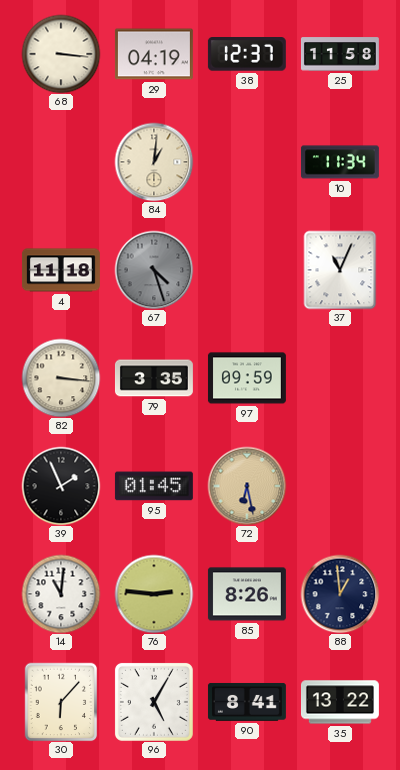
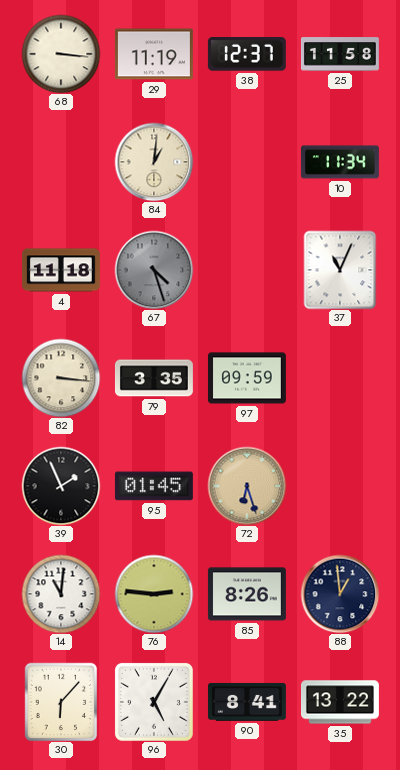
29: 04:19 -> 11:19 (154, 54)
72: 6:28 -> 6:27 (247, 486)
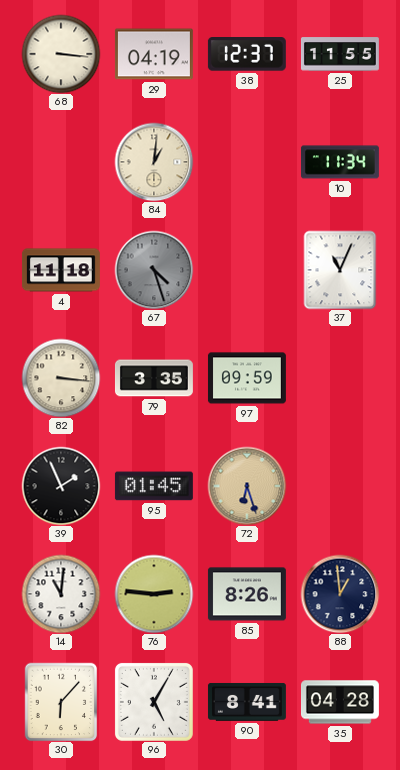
29: 11:19 -> 04:19 (154, 54)
25: 11:58 -> 11:55 (340, 54)
35: 13:22 -> 04:28 (340, 702)
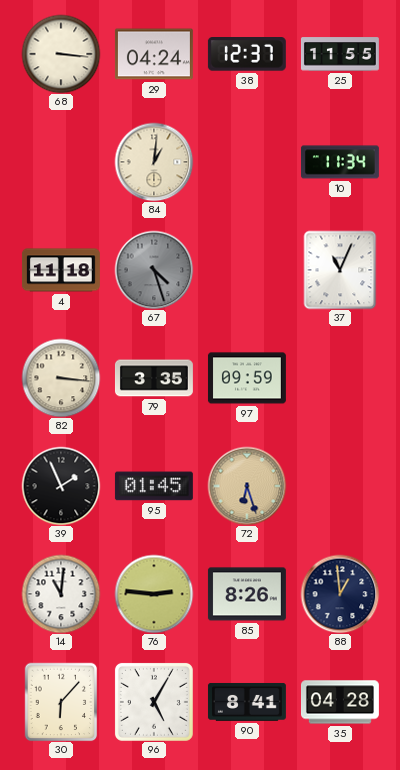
29: 04:19 -> 04:24 (154, 54)
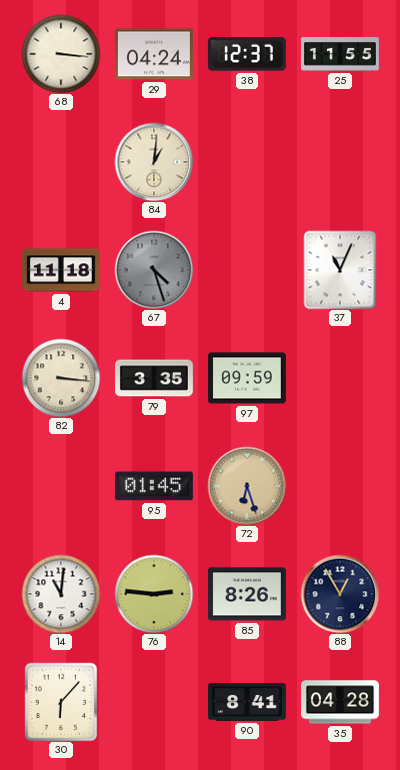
10: 11:34 -> none (340, 162)
39: 1:56 -> none (61, 486)
88: 12:59 -> 12:55 (340, 594)
96: 5:05 -> none (154, 702)
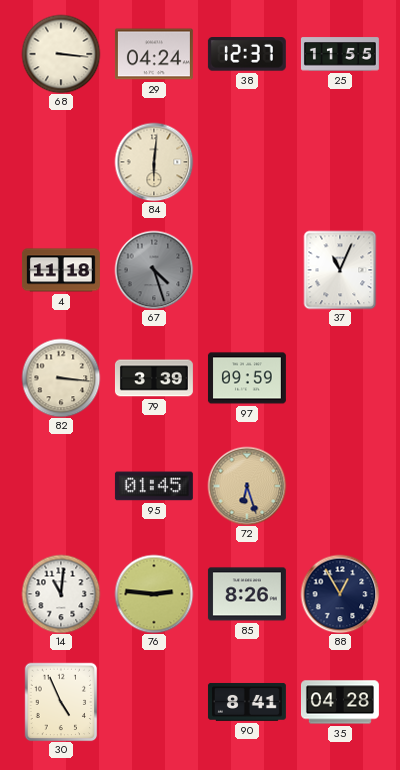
84: 1:01 -> 6:01 (154, 162)
79: 3:35 -> 3:39 (154, 378)
30: 6:07 -> 4:56 (61, 702)
